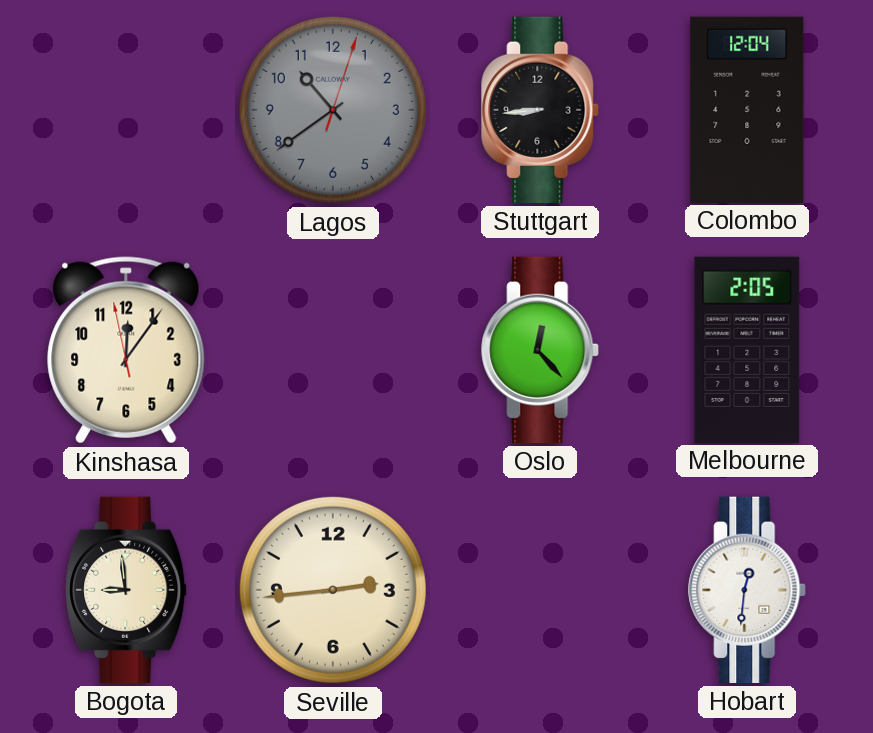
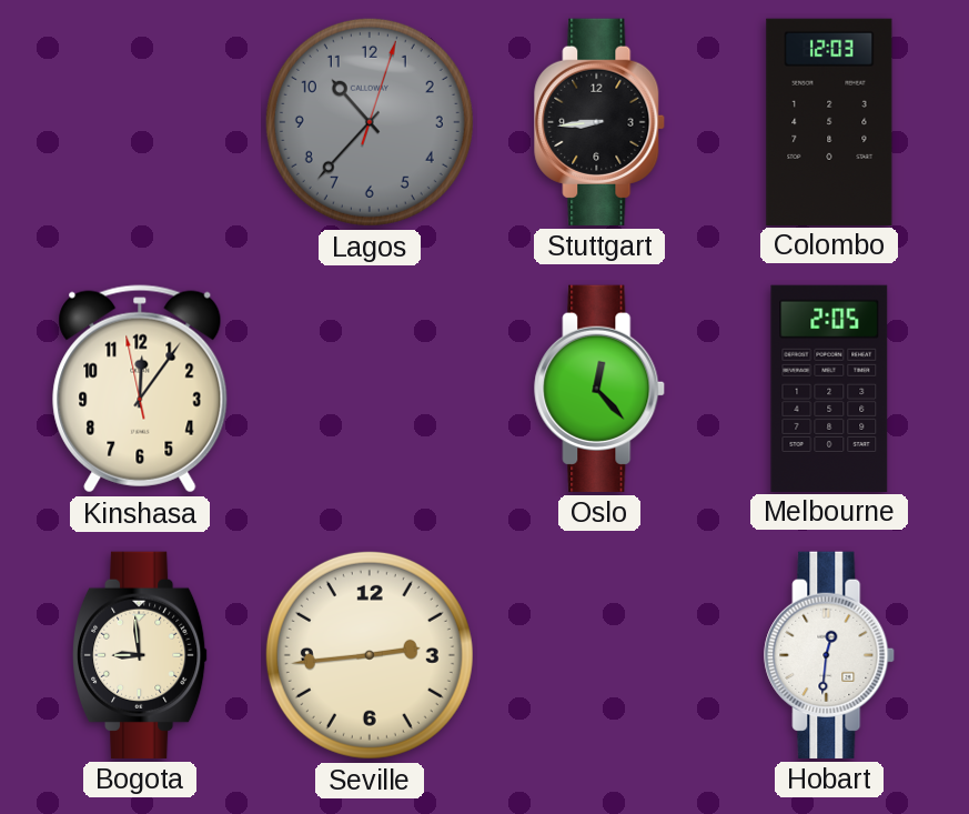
Lagos: 10:39 -> 10:37 (370, 122)
Colombo: 12:04 -> 12:03 (829, 121)
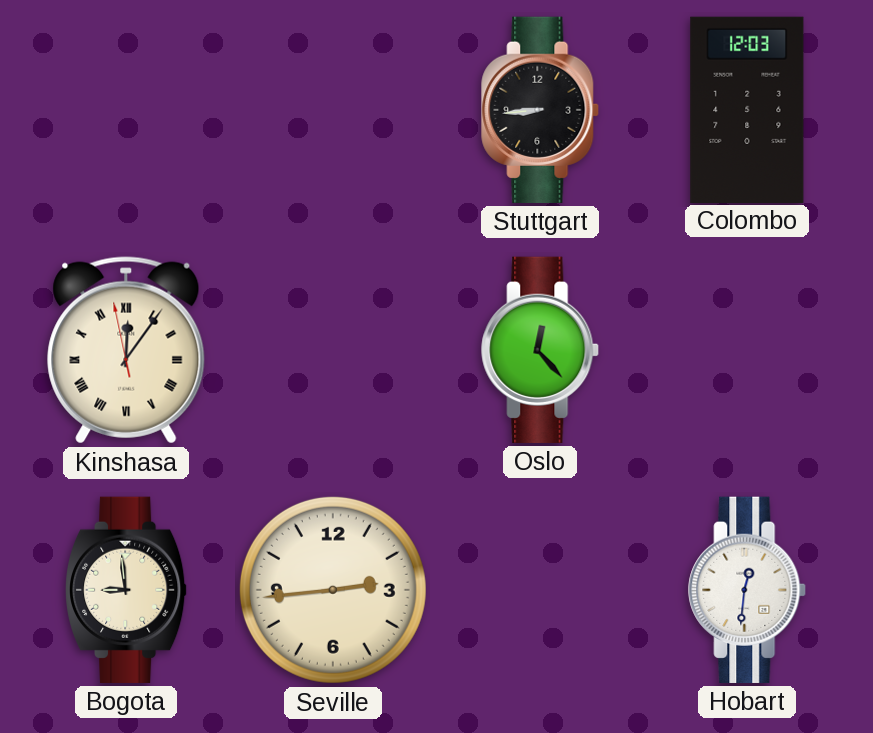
Lagos: 10:37 -> none (370, 122)
Kinshasa numerals: Arabic -> Roman (126, 350)
Melbourne: 2:05 -> none (829, 388)
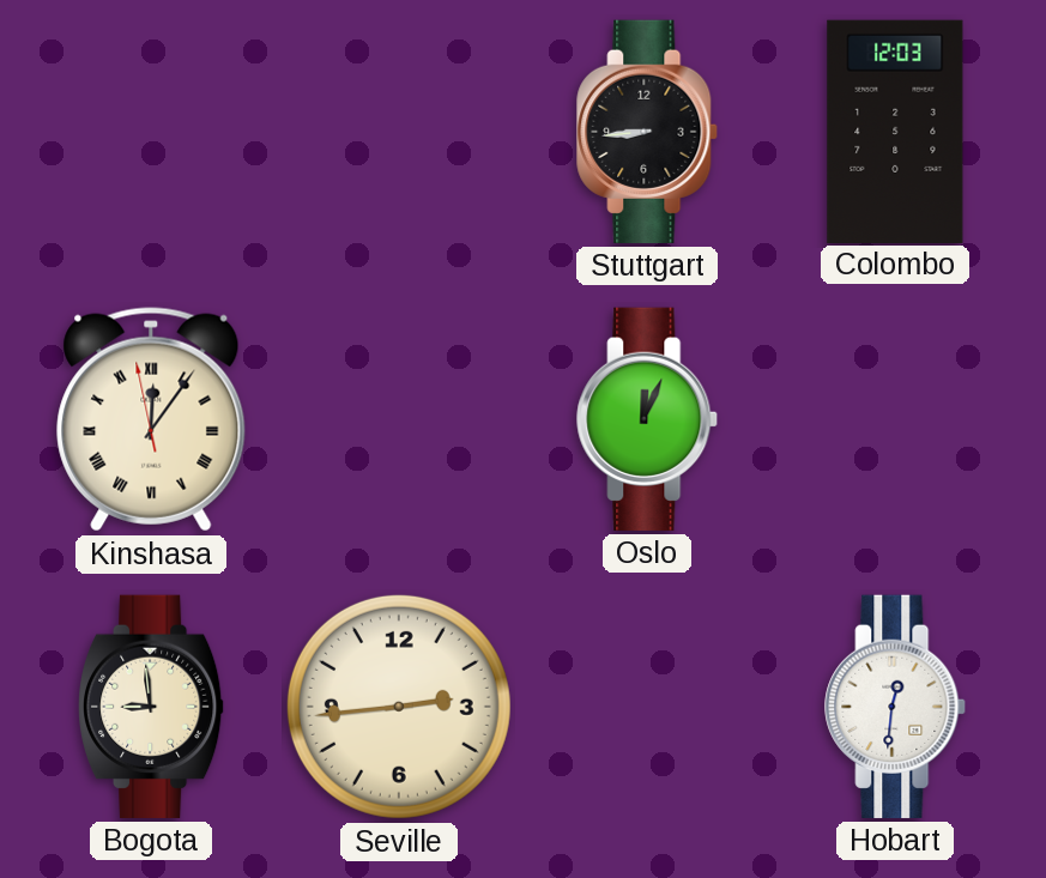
Oslo: 12:23 -> 12:04 (648, 419)
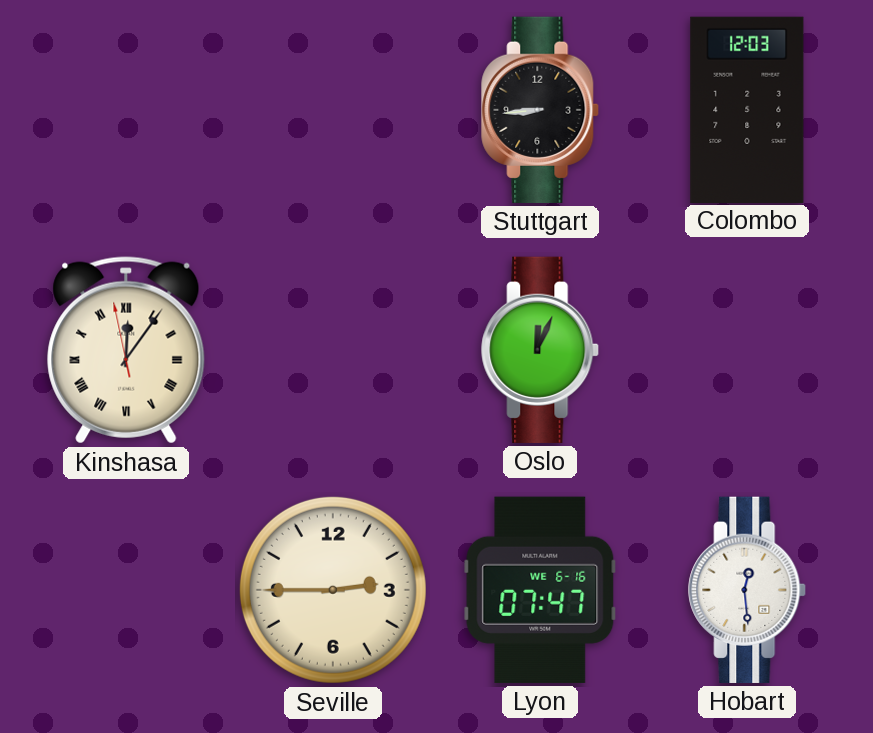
Bogota: 8:59 -> none (152, 707)
Seville: 2:44 -> 2:45 (333, 590)
Lyon: none -> 07:47 (540, 590)
Hobart: 12:31 -> 12:29 (748, 590)
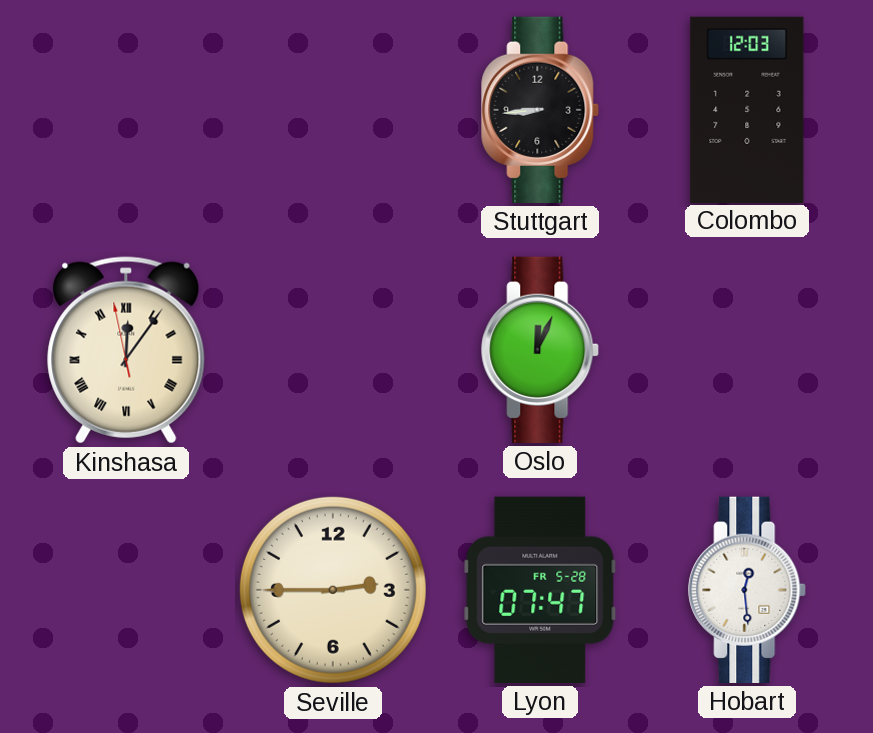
Lyon date: WE 6-16 -> FR 5-28 (540, 590)
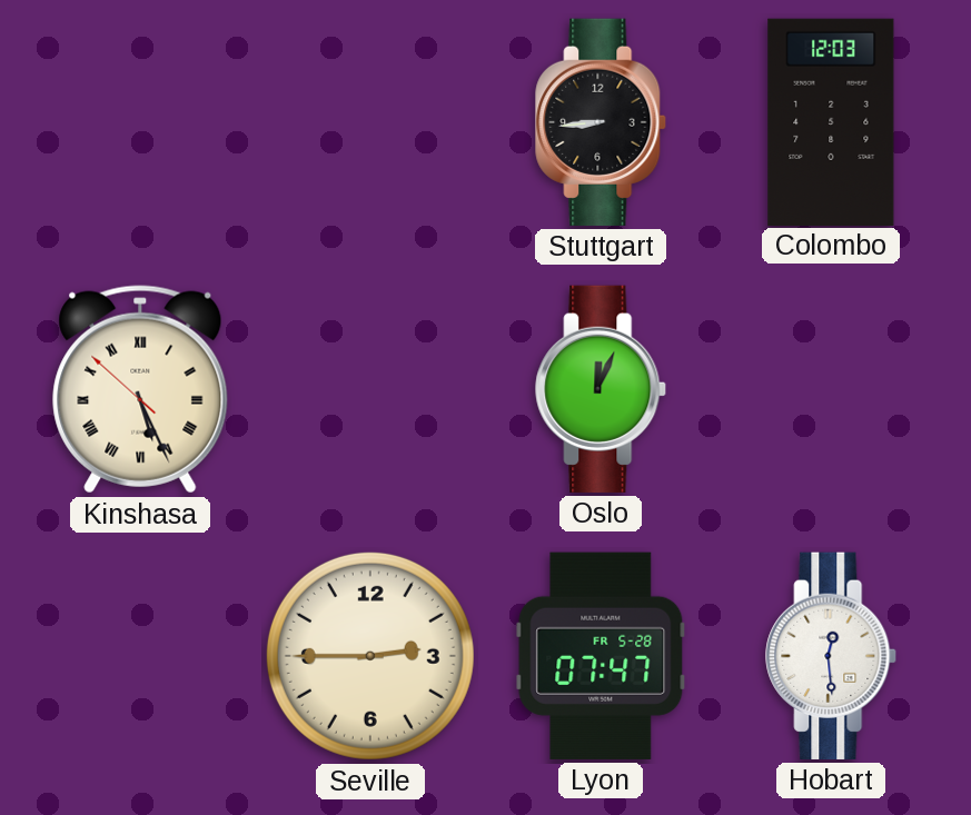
Kinshasa: 12:05 -> 5:25 (140, 389)
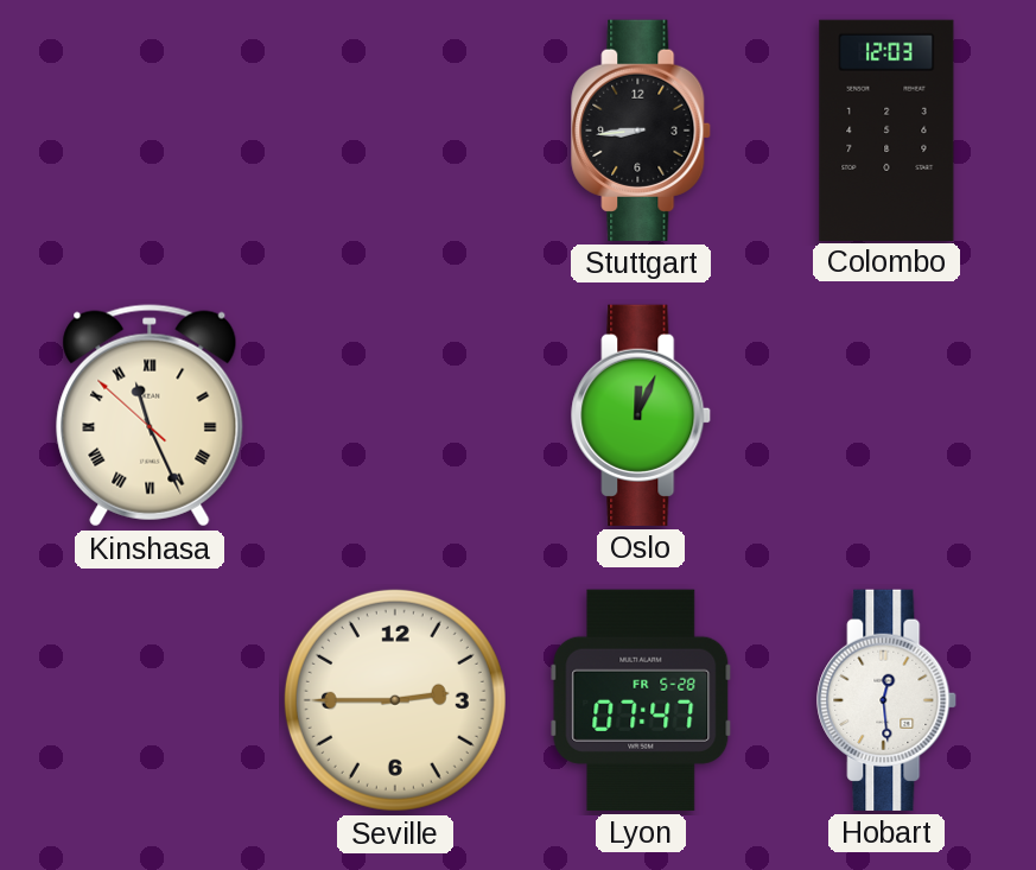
Kinshasa: 5:25 -> 11:25 (150, 415)
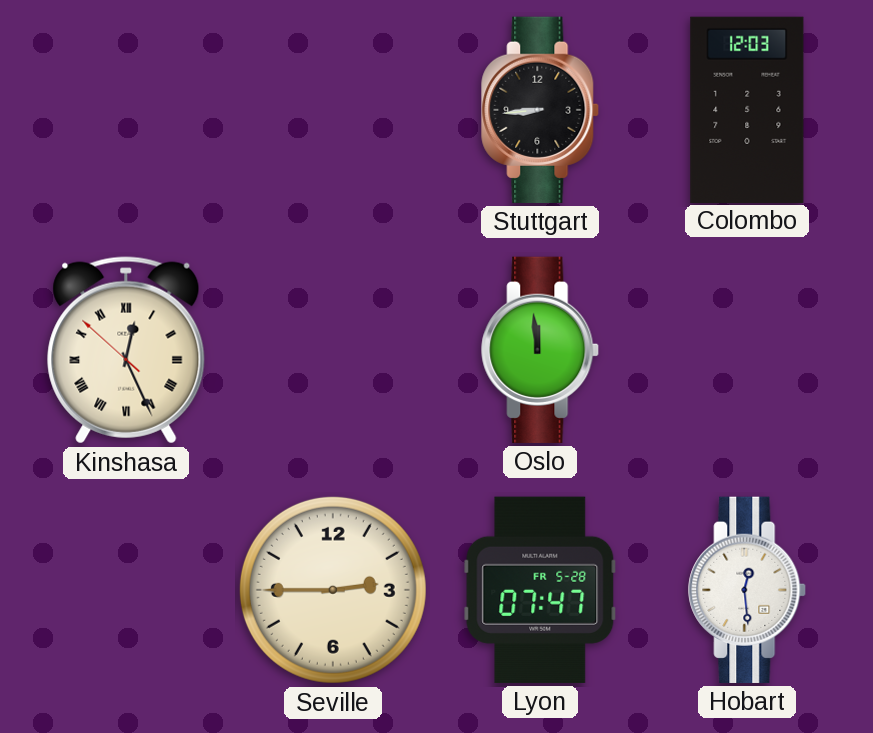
Kinshasa: 11:25 -> 12:25 (126, 350)
Oslo: 12:04 -> 11:59 (541, 350)
